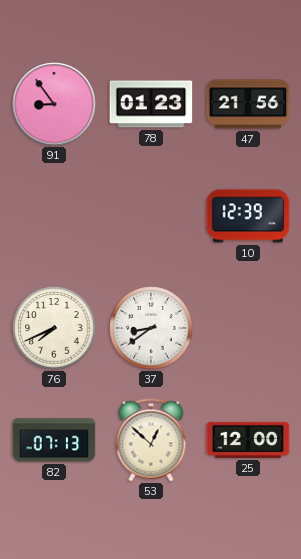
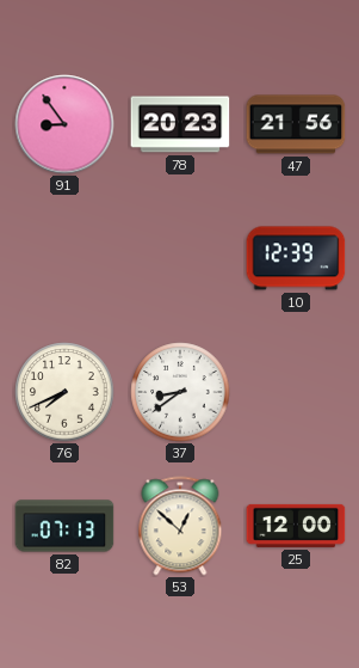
78: 01:23 -> 20:23 (180, 124)
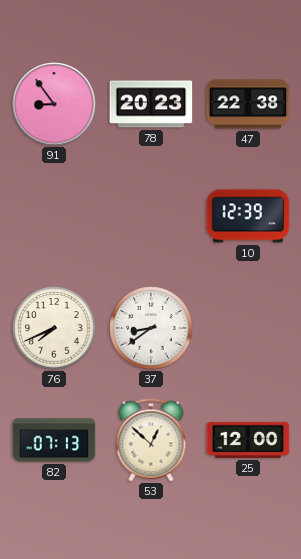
47: 21:56 -> 22:38 (248, 104)
